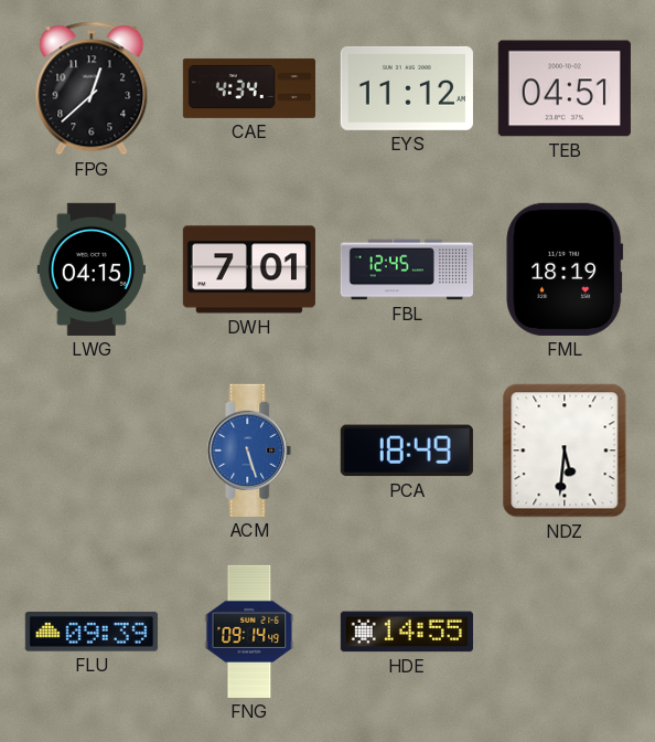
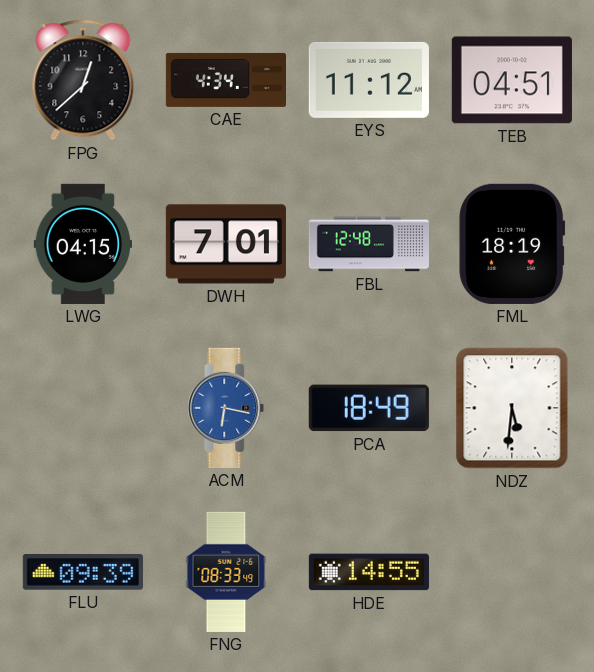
FBL: 12:45 -> 12:48 (368, 244)
ACM: 5:27 -> 6:17 (226, 408)
FNG: 09:14 -> 08:33 (226, 572)
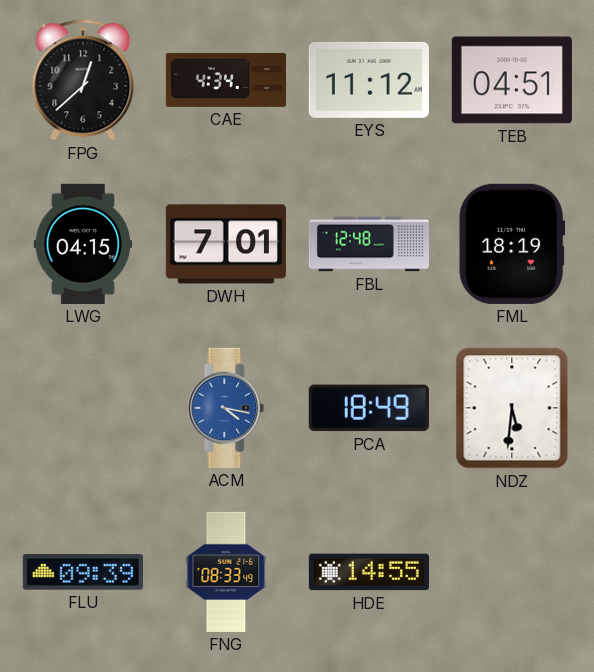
ACM: 6:17 -> 4:17 (226, 408)
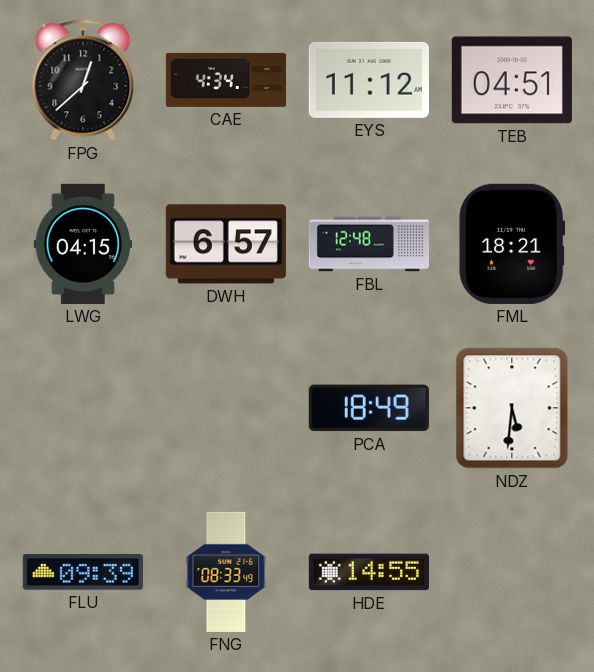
DWH: 7:01 -> 6:57 (226, 244)
FML: 18:19 -> 18:21 (512, 244)
ACM: 4:17 -> none (226, 408)
